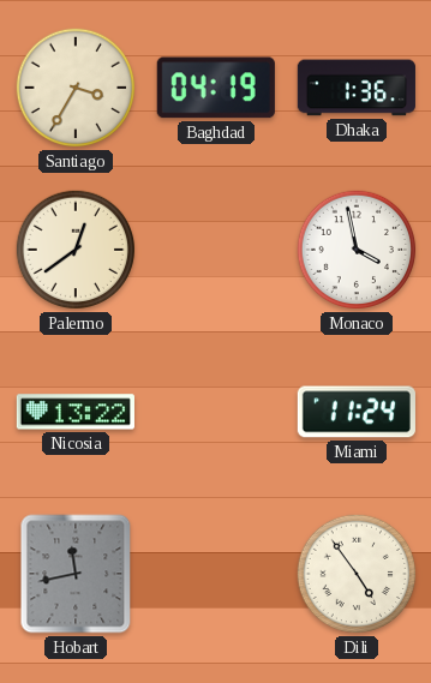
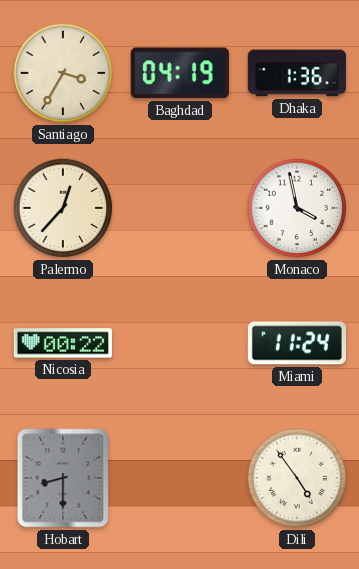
Palermo: 12:39 -> 12:37 (63, 208)
Nicosia: 13:22 -> 00:22 (63, 343)
Hobart: 11:43 -> 8:30 (63, 478)
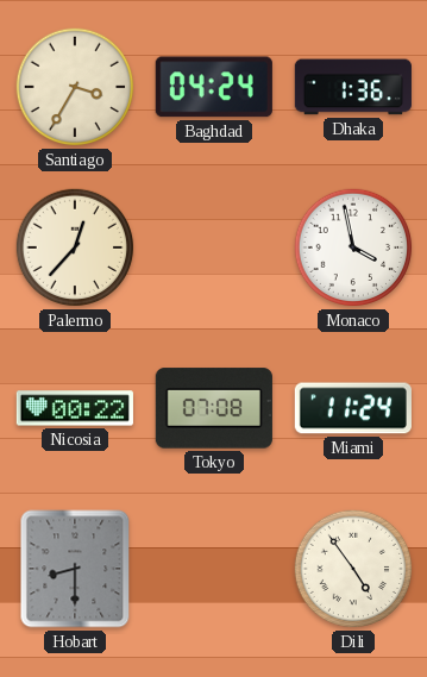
Baghdad: 04:19 -> 04:24 (214, 87)
Tokyo: none -> 07:08 (214, 408)
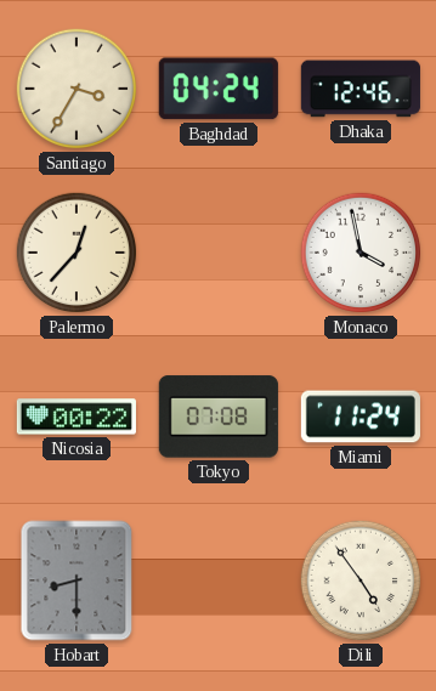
Dhaka: 1:36 -> 12:46 (361, 89)
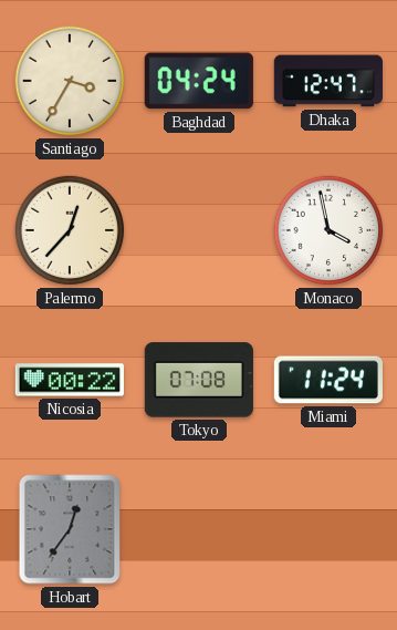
Dhaka: 12:46 -> 12:47 (328, 81)
Hobart: 8:30 -> 12:36 (70, 529)
Dili: 4:54 -> none (361, 580)
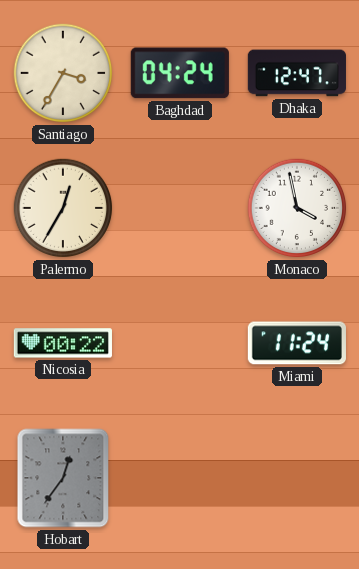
Palermo: 12:37 -> 12:35 (63, 208)
Tokyo: 07:08 -> none (199, 380)
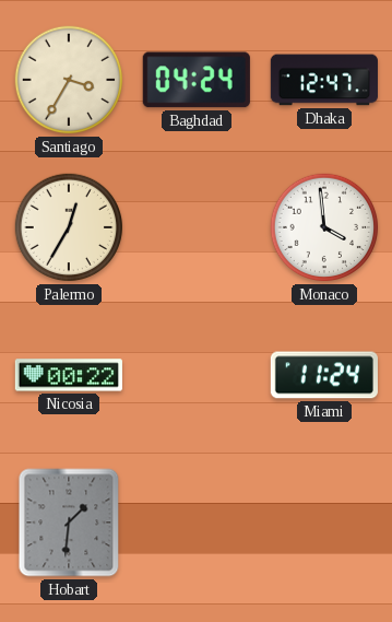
Monaco: 3:58 -> 3:59 (324, 227)
Hobart: 12:36 -> 1:31 (69, 523)
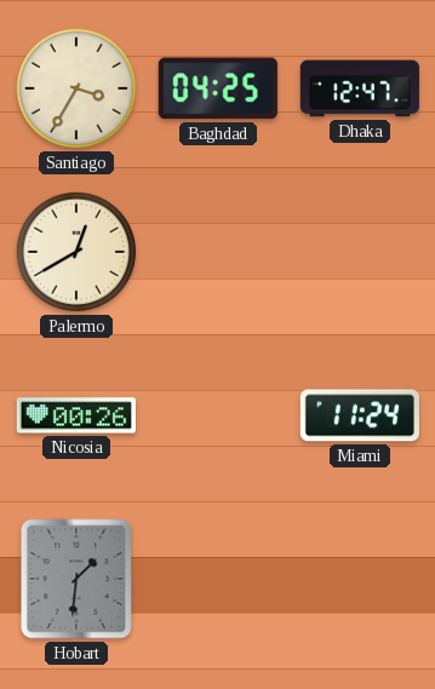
Baghdad: 04:24 -> 04:25 (218, 88)
Palermo: 12:35 -> 12:40 (76, 252)
Monaco: 3:59 -> none (324, 227)
Nicosia: 00:22 -> 00:26 (76, 415)
